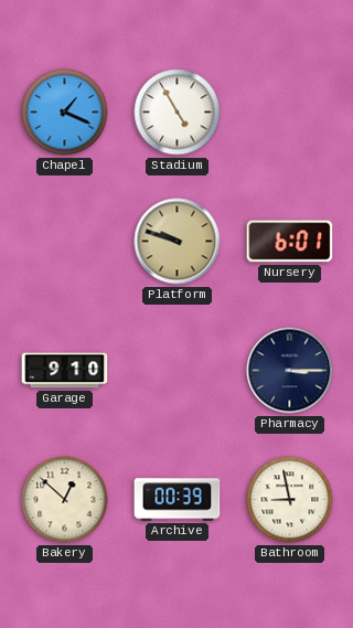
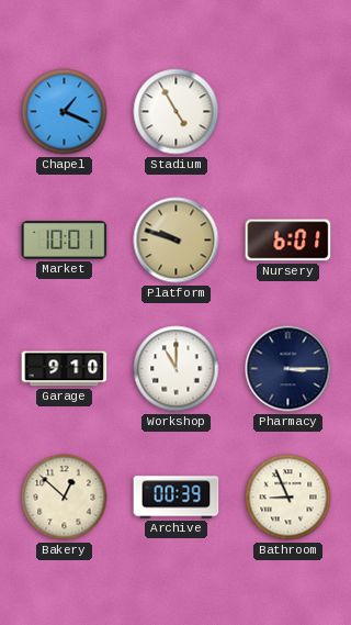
Market: none -> 10:01 (65, 241)
Workshop: none -> 11:00 (177, 369)
Bathroom: 8:58 -> 8:56 (288, 498)
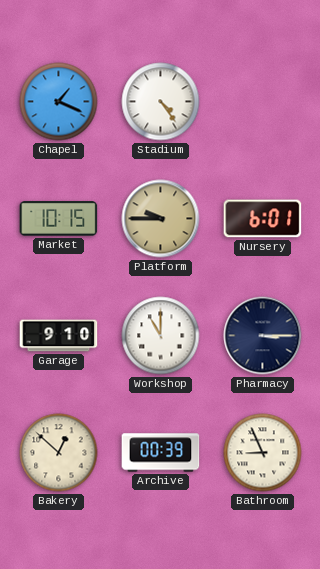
Stadium: 4:55 -> 4:24 (161, 102)
Market: 10:01 -> 10:15 (59, 219)
Platform: 9:48 -> 9:45 (161, 219)
